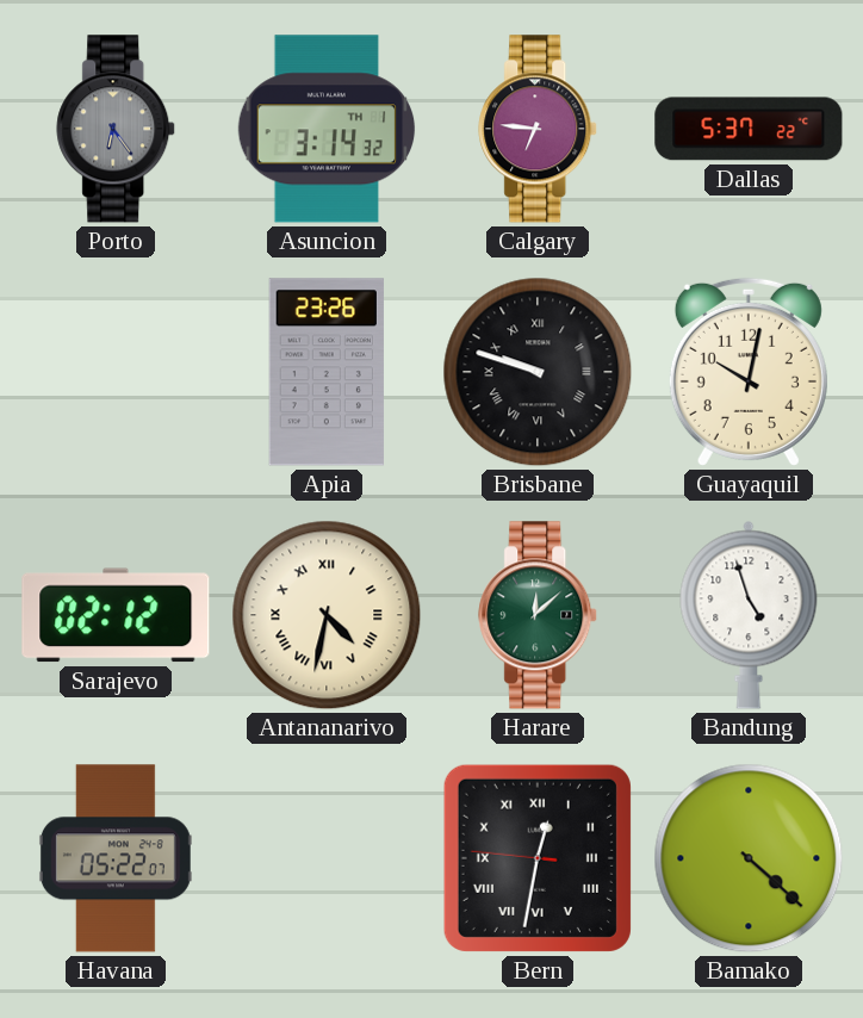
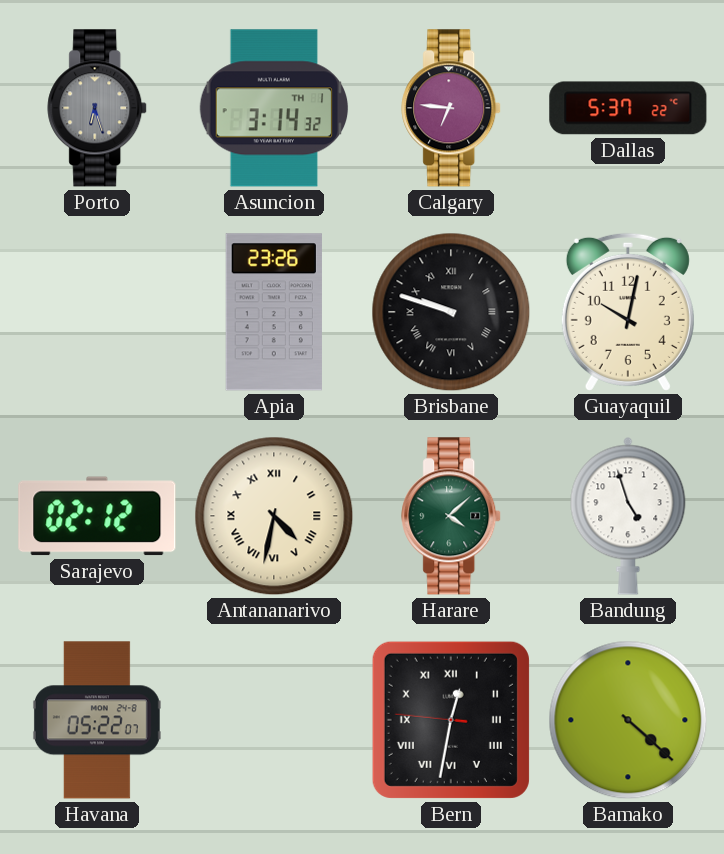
Porto: 6:24 -> 6:27 (98, 108)
Harare: 12:08 -> 4:08 (452, 516)
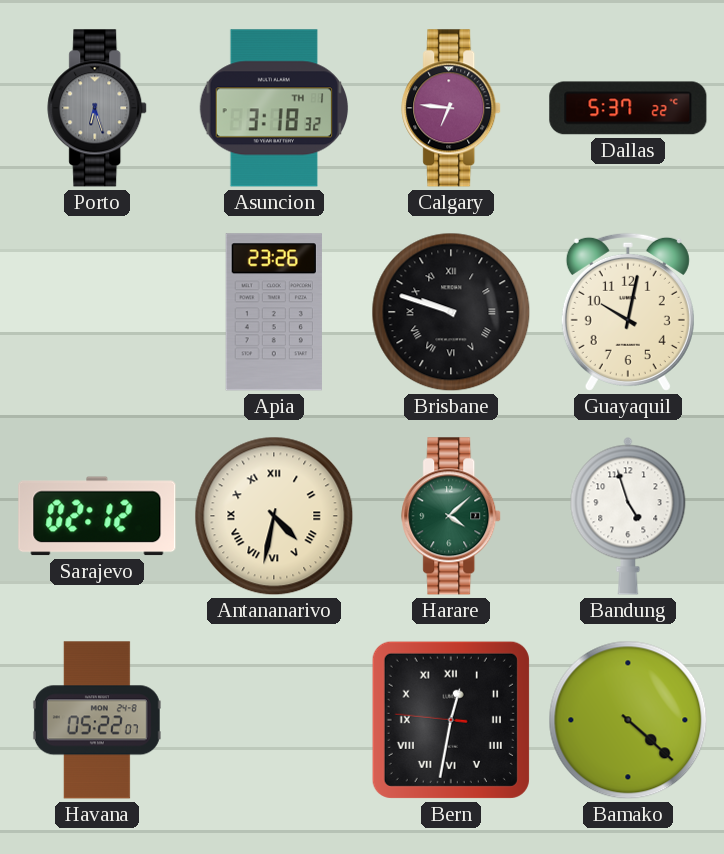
Asuncion: 3:14 -> 3:18 (274, 108)
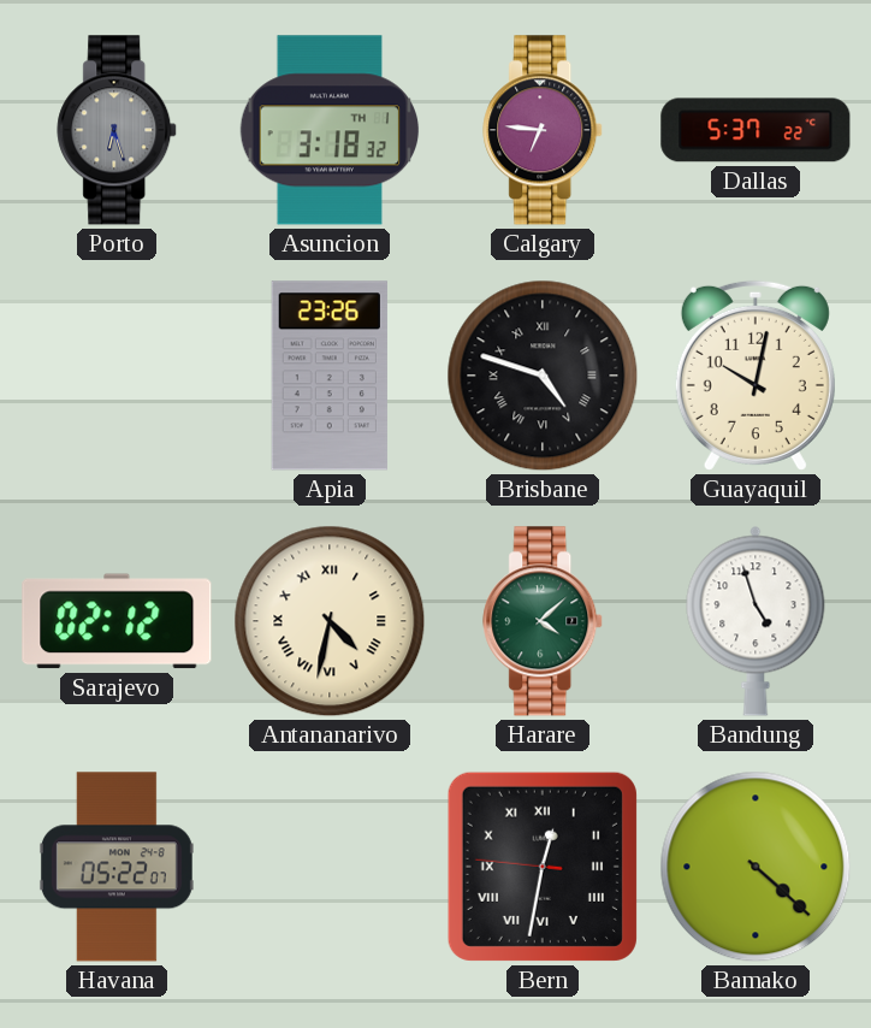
Brisbane: 9:48 -> 4:48 (543, 376)
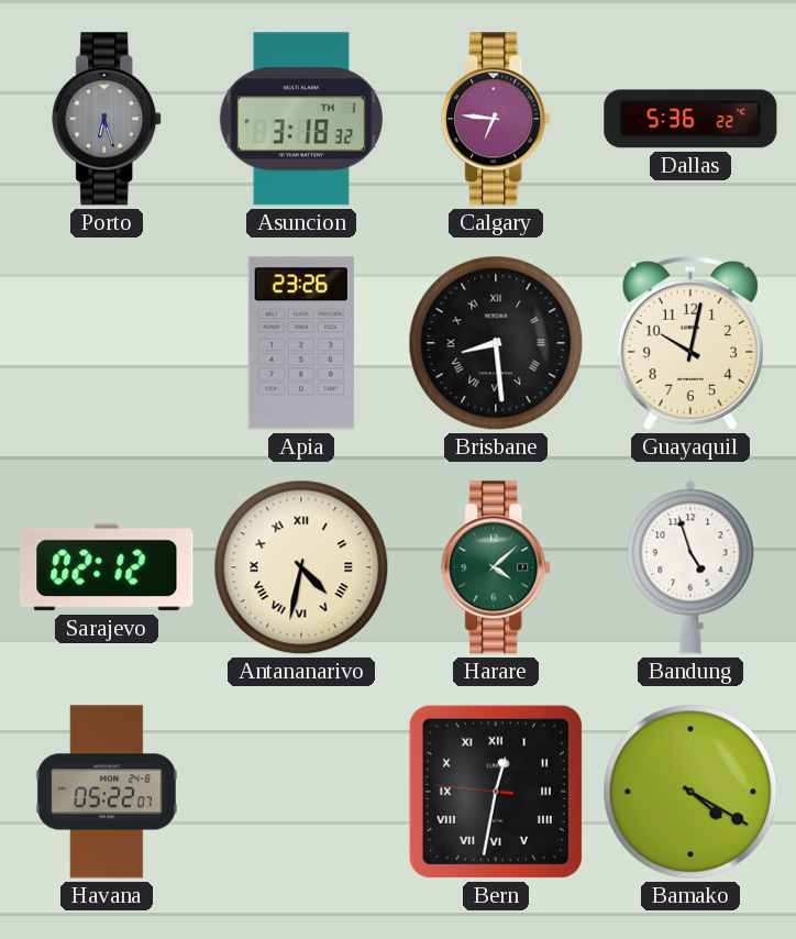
Dallas: 5:37 -> 5:36 (690, 119)
Brisbane: 4:48 -> 8:29 (496, 343)
Bamako: 4:22 -> 4:20 (690, 792)
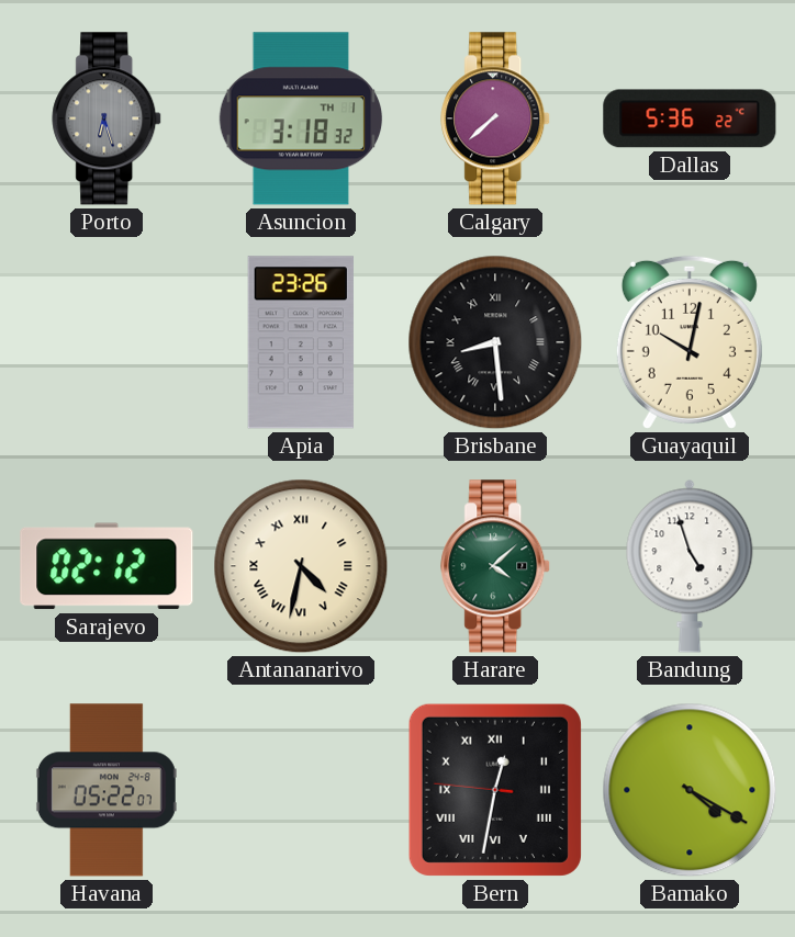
Calgary: 6:46 -> 7:38 (496, 118)
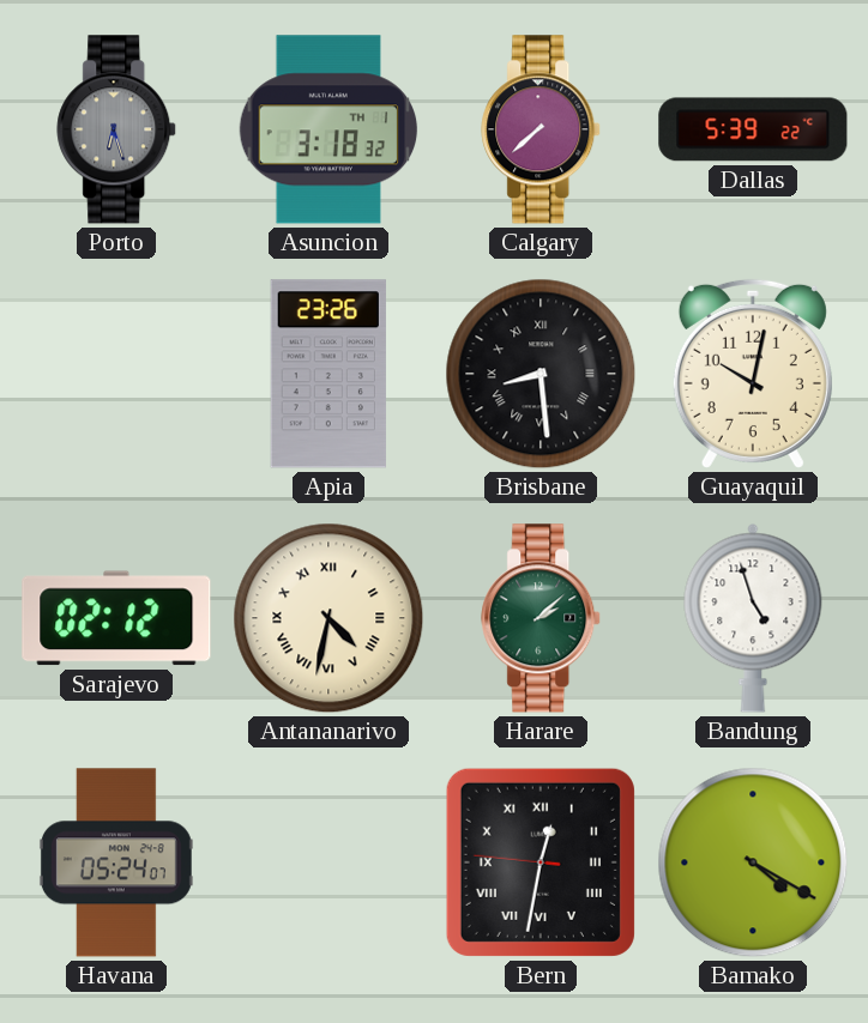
Dallas: 5:36 -> 5:39 (753, 129)
Harare: 4:08 -> 2:08 (542, 618)
Havana: 05:22 -> 05:24 (116, 862)
